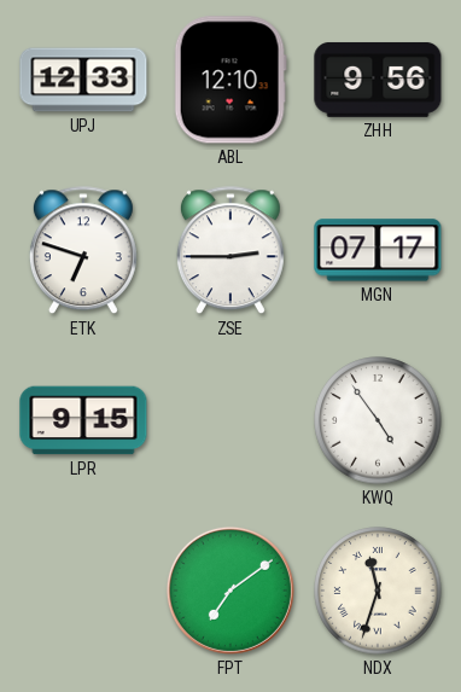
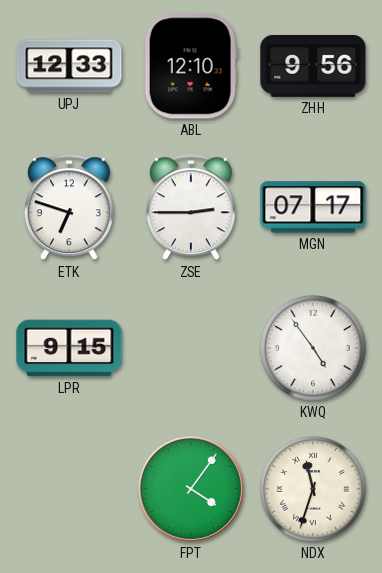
FPT: 7:09 -> 4:06 (191, 489)
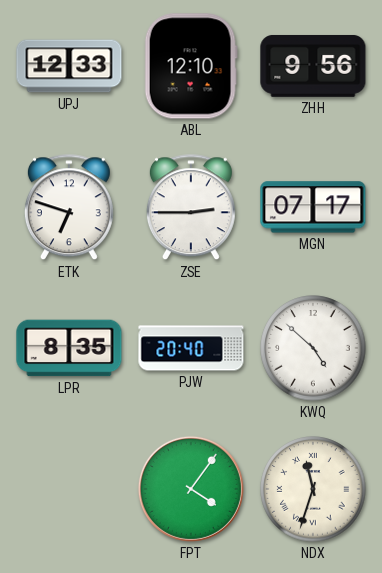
LPR: 9:15 -> 8:35 (69, 348)
PJW: none -> 20:40 (191, 348)
KWQ: 4:54 -> 4:52 (313, 348)
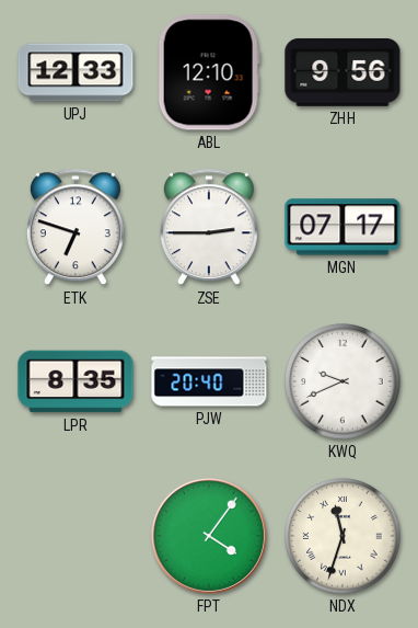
KWQ: 4:52 -> 9:41 (342, 381)
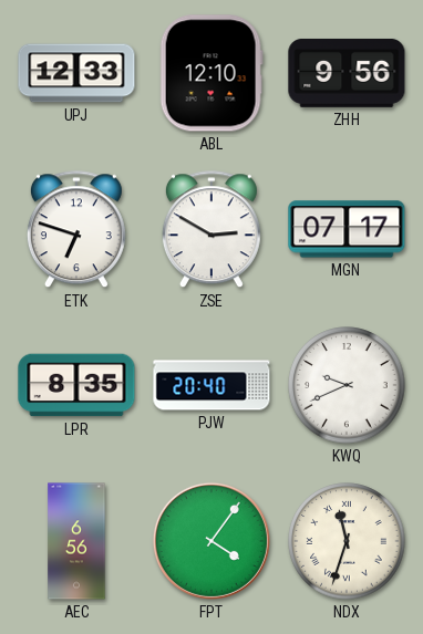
ZSE: 2:45 -> 2:50 (211, 230)
AEC: none -> 6:56 (76, 541)
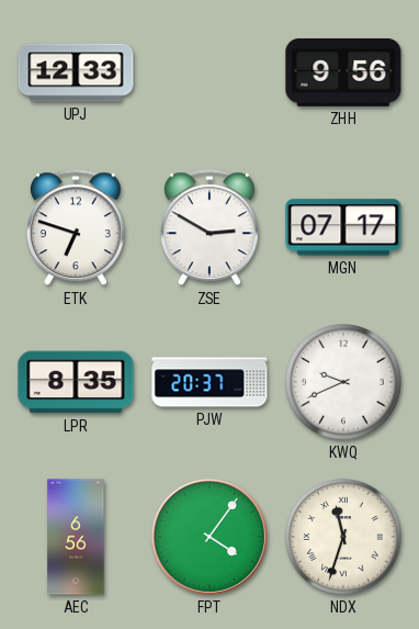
ABL: 12:10 -> none (211, 73)
PJW: 20:40 -> 20:37 (209, 382)
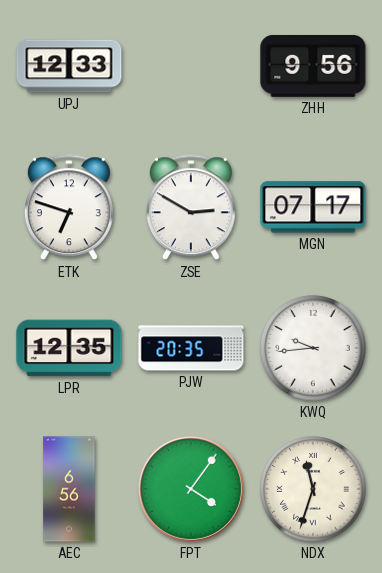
LPR: 8:35 -> 12:35 (69, 348)
PJW: 20:37 -> 20:35 (191, 348)
KWQ: 9:41 -> 9:44 (313, 348)
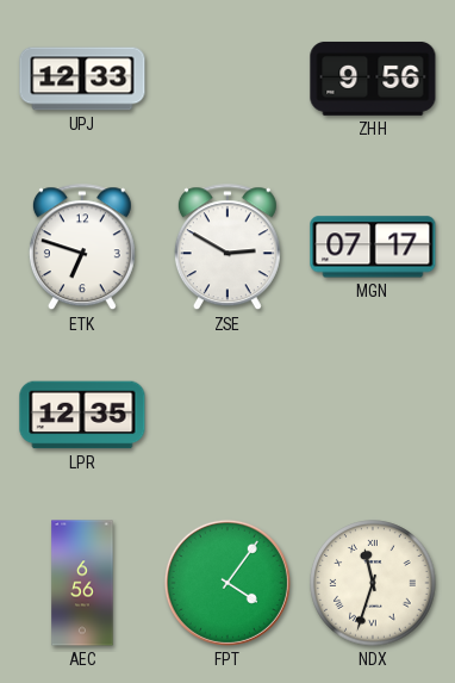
PJW: 20:35 -> none (191, 348)
KWQ: 9:44 -> none (313, 348)
